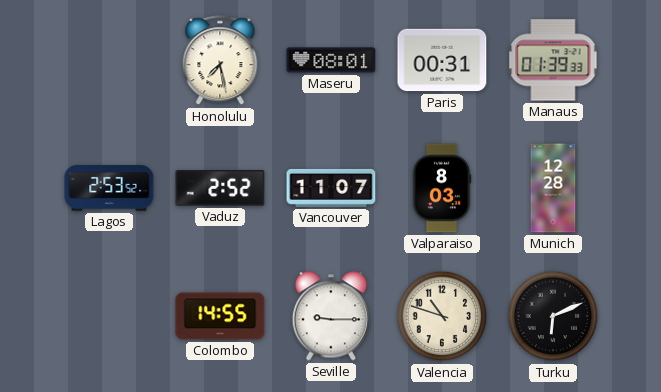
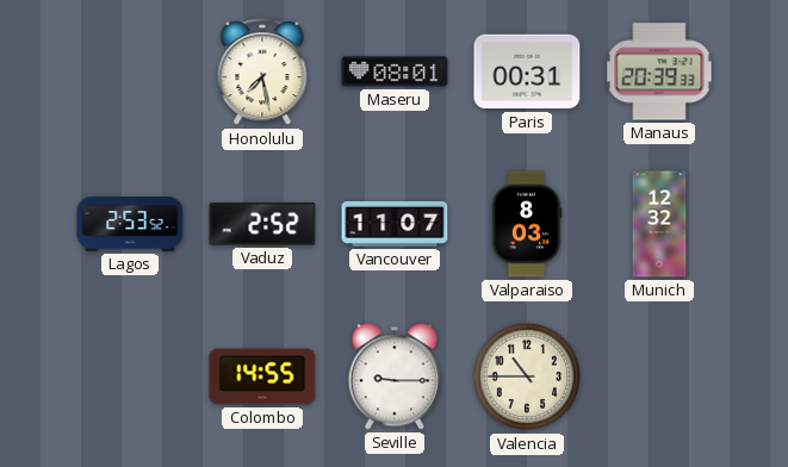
Manaus: 01:39 -> 20:39 (659, 71)
Munich: 12:28 -> 12:32 (659, 224)
Valencia: 10:48 -> 10:45 (527, 376)
Turku: 6:11 -> none (553, 316)
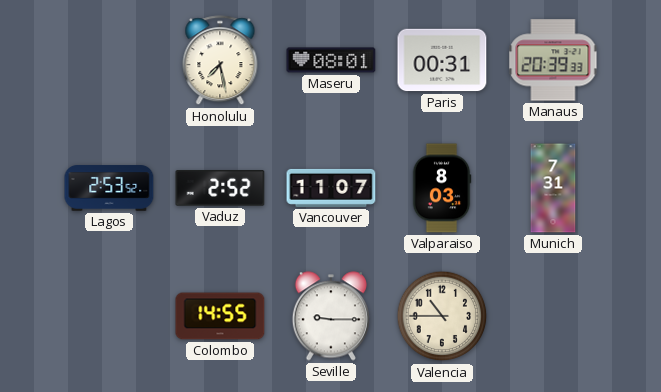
Munich: 12:32 -> 7:31 (553, 188)
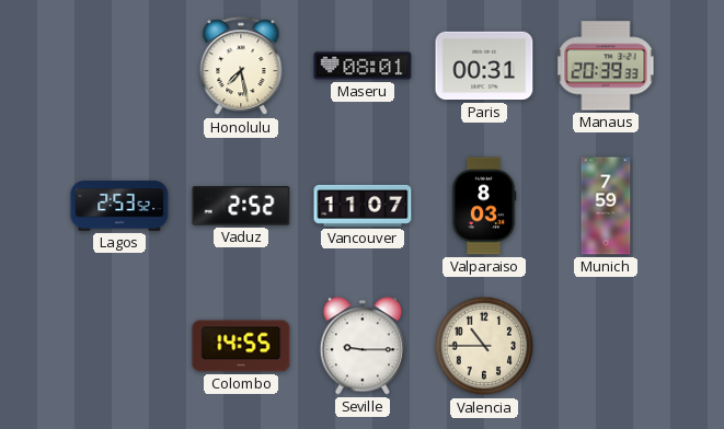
Munich: 7:31 -> 7:59 (606, 206)
